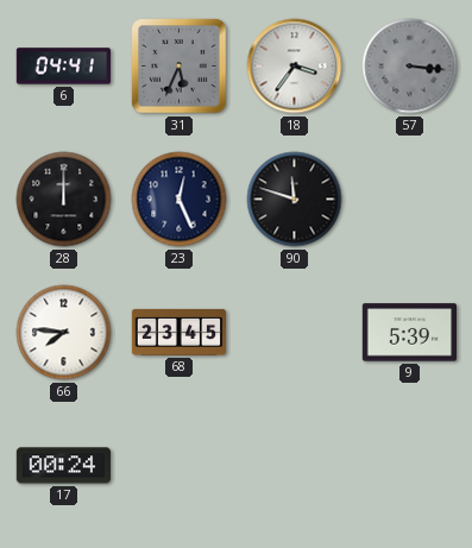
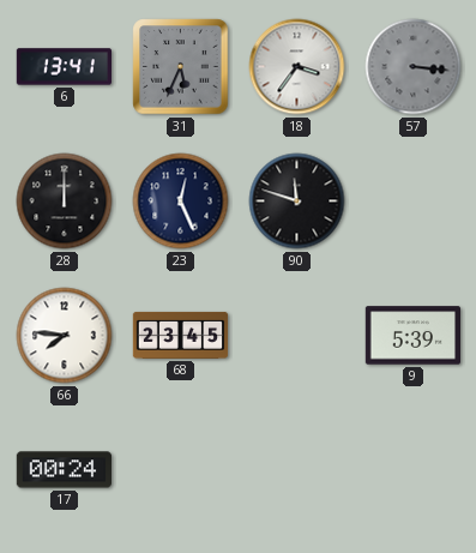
6: 04:41 -> 13:41 (65, 67)
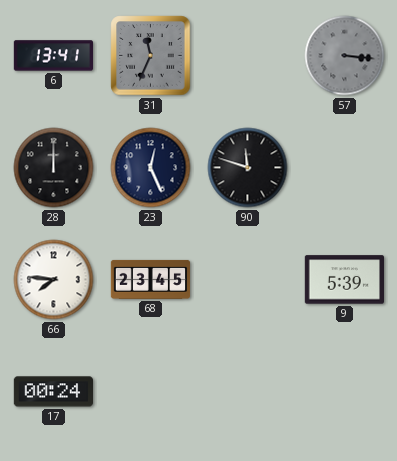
31: 5:34 -> 11:34 (151, 56)
18: 3:36 -> none (297, 67)
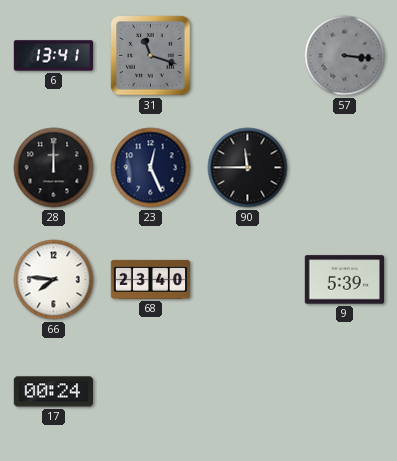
31: 11:34 -> 11:18 (151, 56)
90: 11:48 -> 11:45 (248, 168)
68: 23:45 -> 23:40 (151, 279)
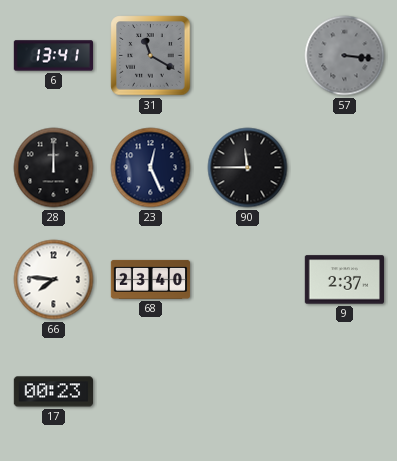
31: 11:18 -> 11:20 (151, 56)
9: 5:39 -> 2:37 (344, 280)
17: 00:24 -> 00:23 (53, 392)
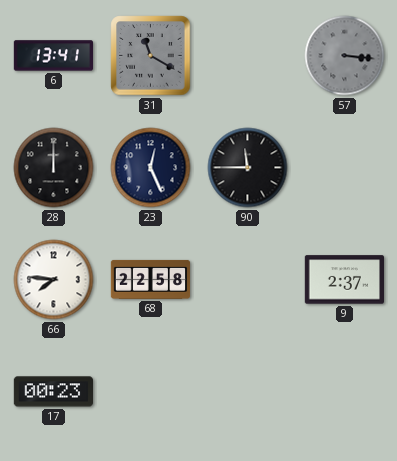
68: 23:40 -> 22:58 (151, 279)
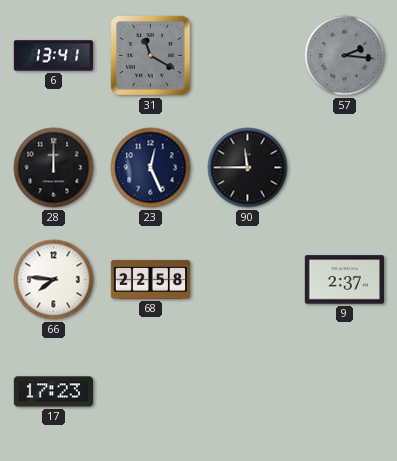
57: 3:16 -> 2:16 (345, 56)
17: 00:23 -> 17:23 (53, 392)
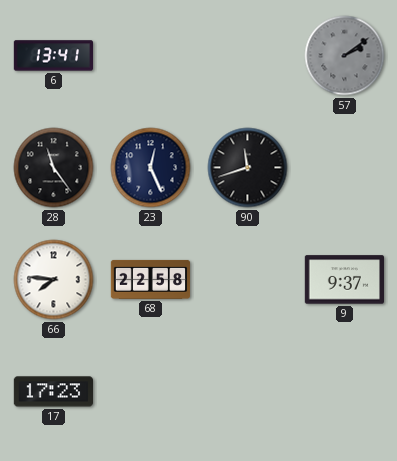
31: 11:20 -> none (151, 56)
57: 2:16 -> 2:09 (345, 56)
28: 12:00 -> 11:24 (54, 168)
90: 11:45 -> 11:42 (248, 168)
9: 2:37 -> 9:37 (344, 280)
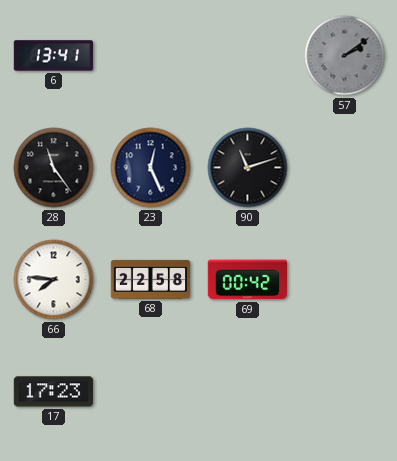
90: 11:42 -> 11:12 (248, 168)
69: none -> 00:42 (247, 280)
9: 9:37 -> none (344, 280)
